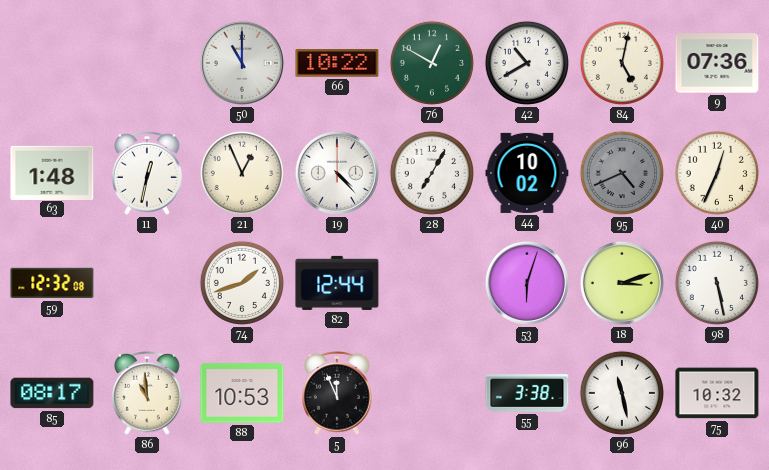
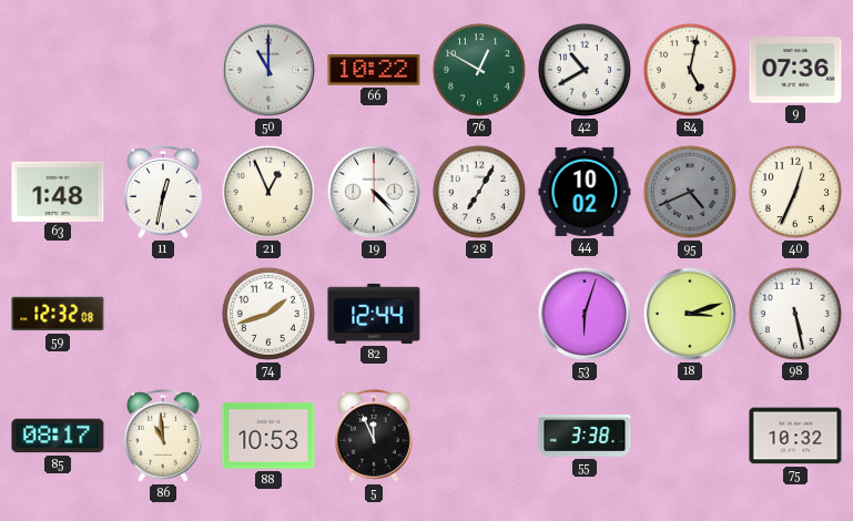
96: 11:28 -> none (622, 393)
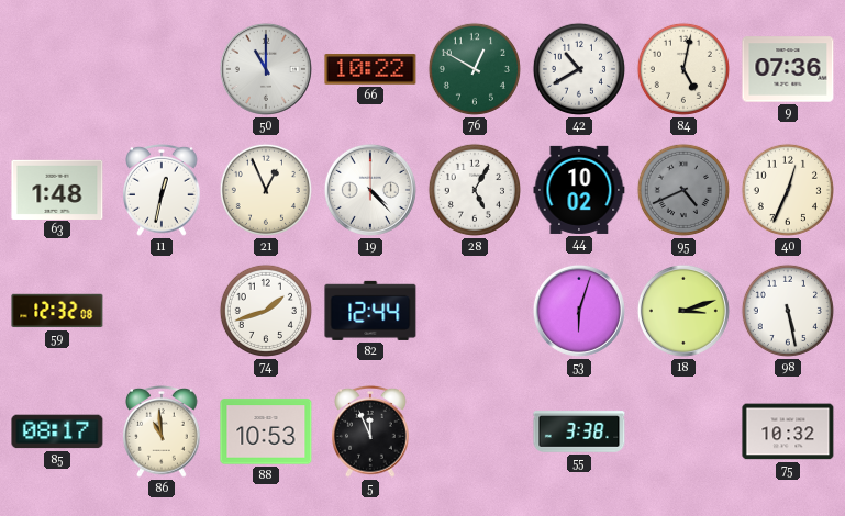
28: 7:05 -> 5:05 (475, 190)
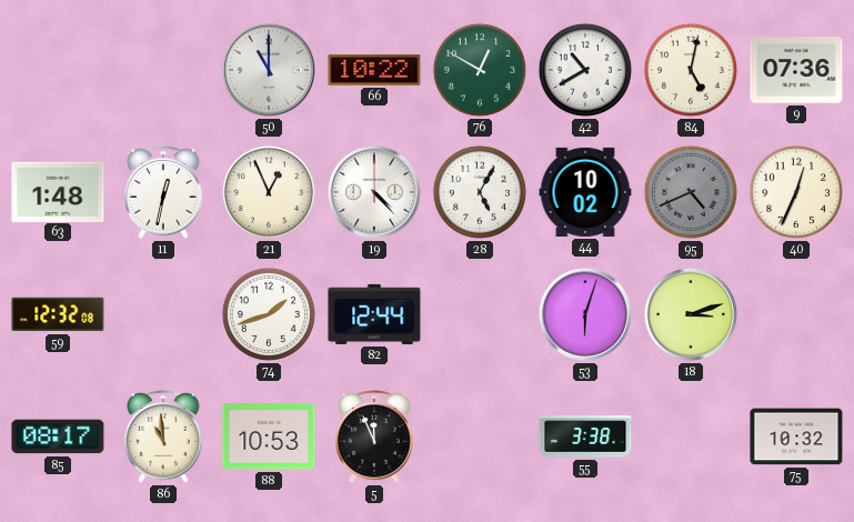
98: 5:28 -> none (788, 311)
